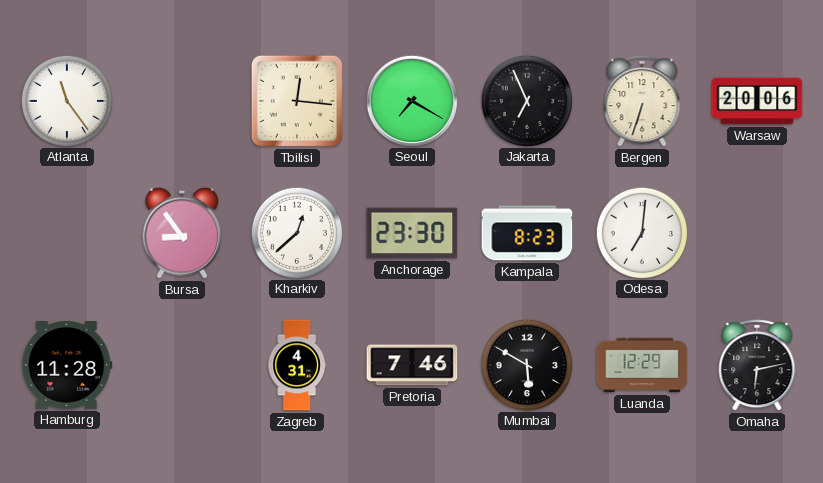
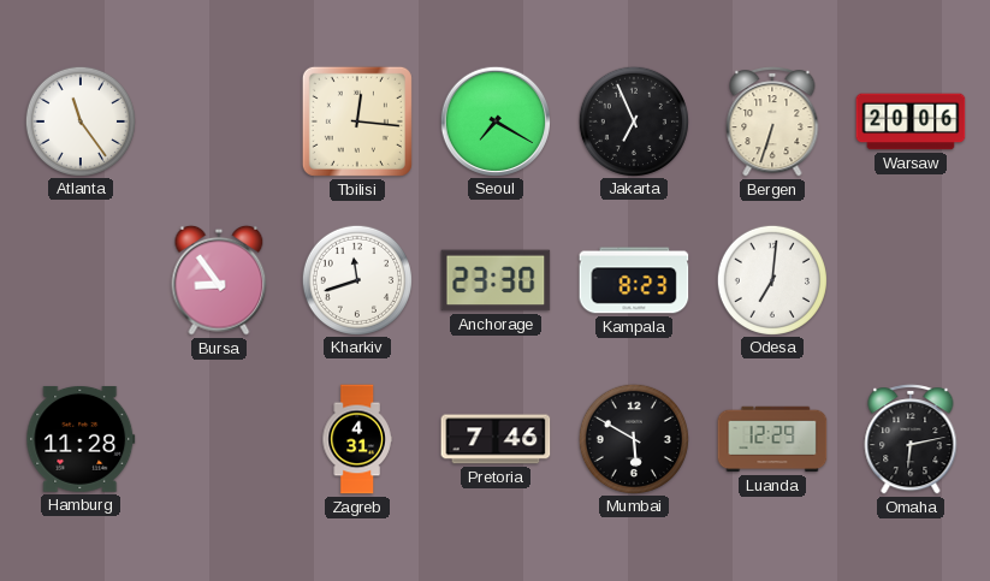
Kharkiv: 12:38 -> 11:42 (356, 279)
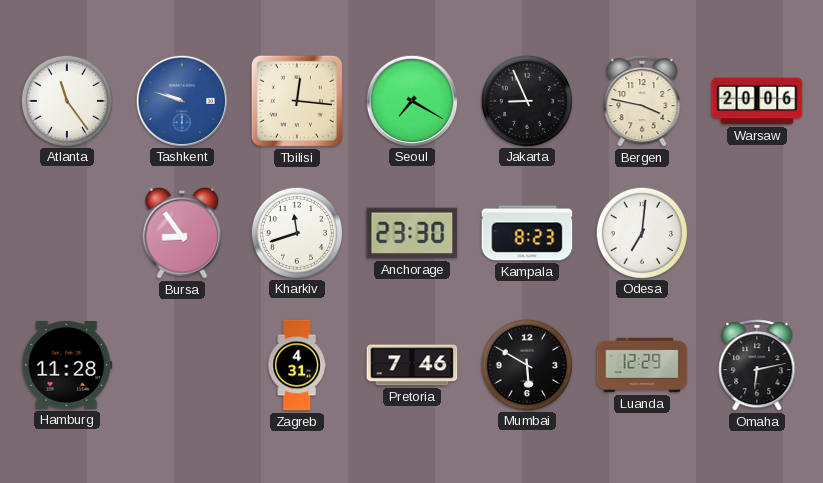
Tashkent: none -> 9:48 (181, 100)
Jakarta: 6:56 -> 8:56 (526, 100)
Bergen: 6:33 -> 3:47 (642, 101)
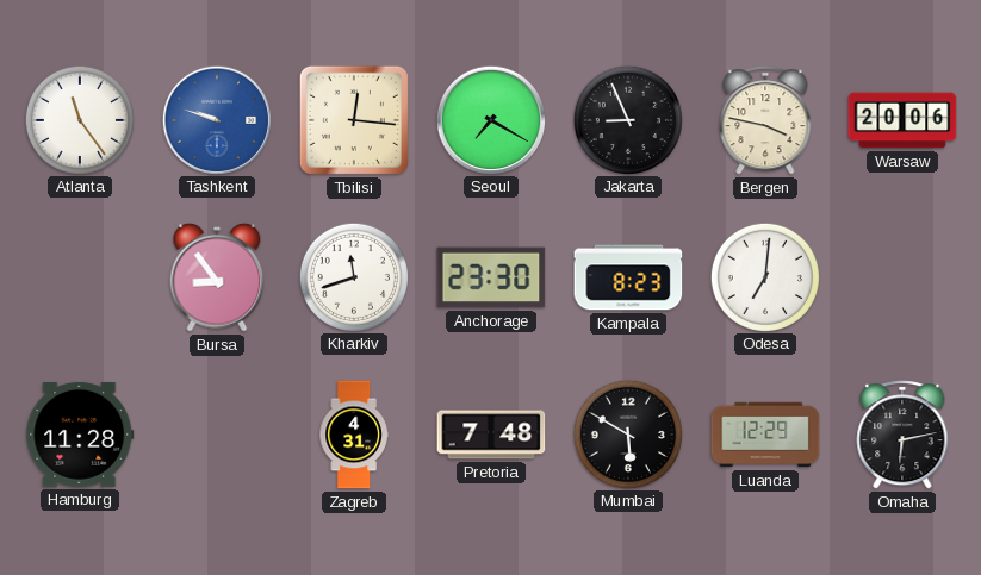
Pretoria: 7:46 -> 7:48 (491, 435)
